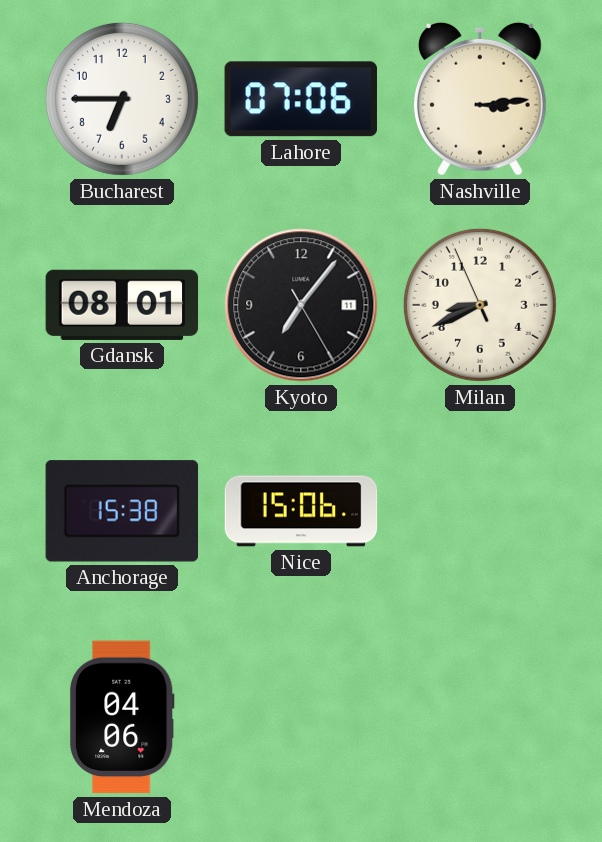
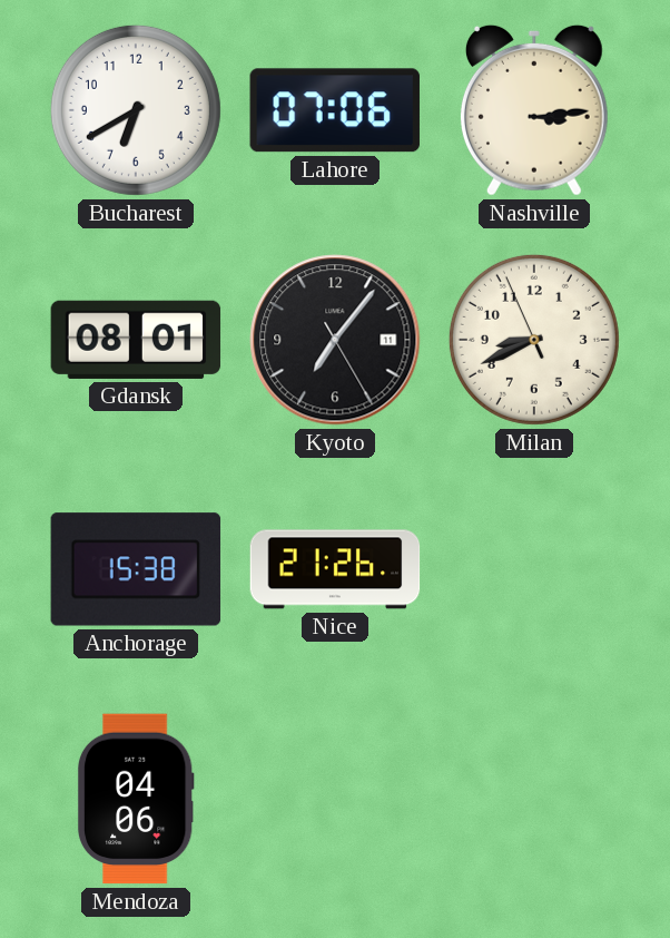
Bucharest: 6:45 -> 6:40 (136, 110)
Nice: 15:06 -> 21:26 (335, 569)
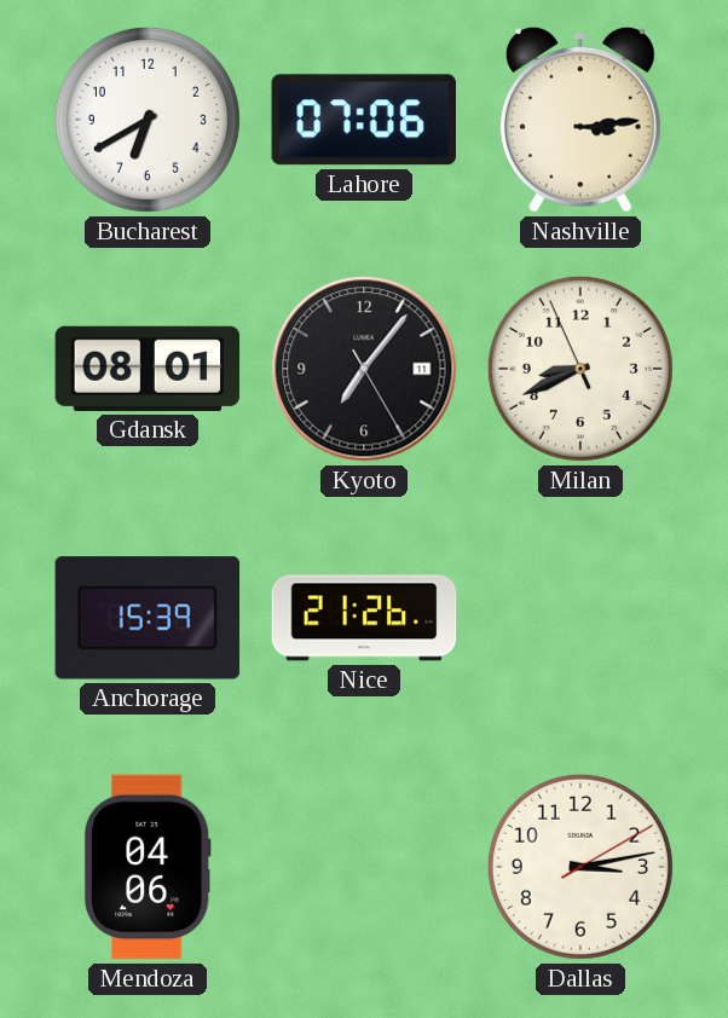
Anchorage: 15:38 -> 15:39 (148, 618)
Dallas: none -> 3:13 (580, 867)
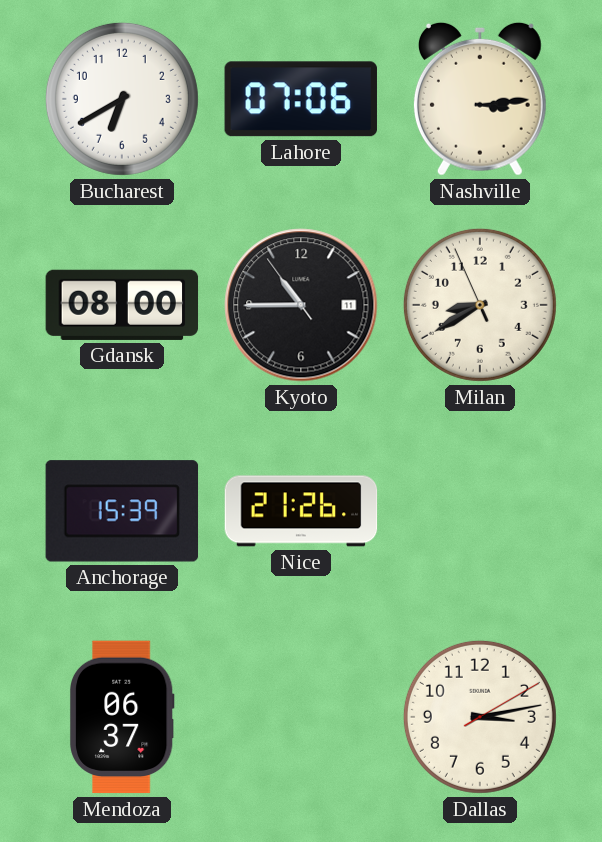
Gdansk: 08:01 -> 08:00 (122, 305)
Kyoto: 7:06 -> 10:44 (301, 305)
Milan: 8:40 -> 8:39 (480, 305)
Mendoza: 04:06 -> 06:37 (122, 717)
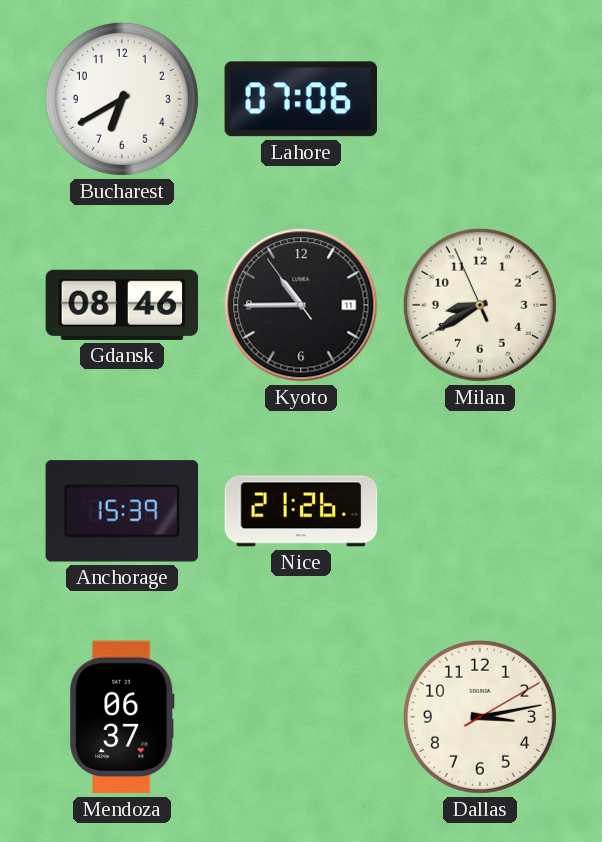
Nashville: 3:14 -> none (480, 99)
Gdansk: 08:00 -> 08:46 (122, 305)
